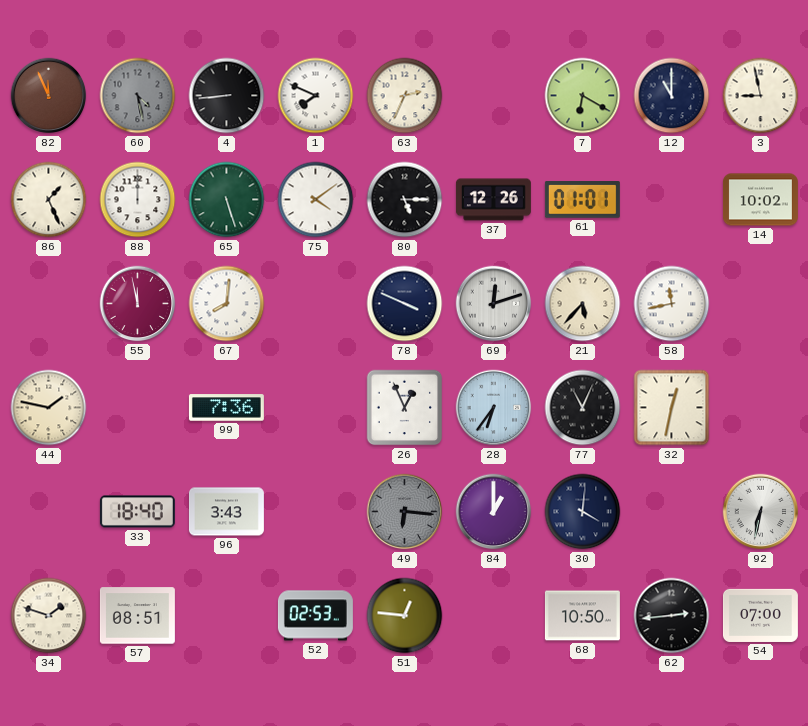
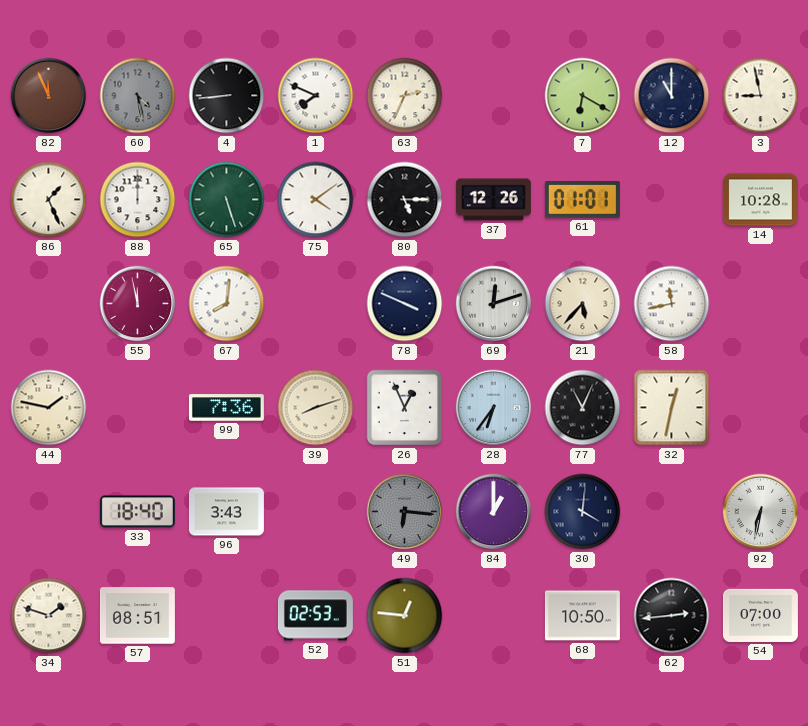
14: 10:02 -> 10:28 (760, 200)
39: none -> 8:12 (316, 408)
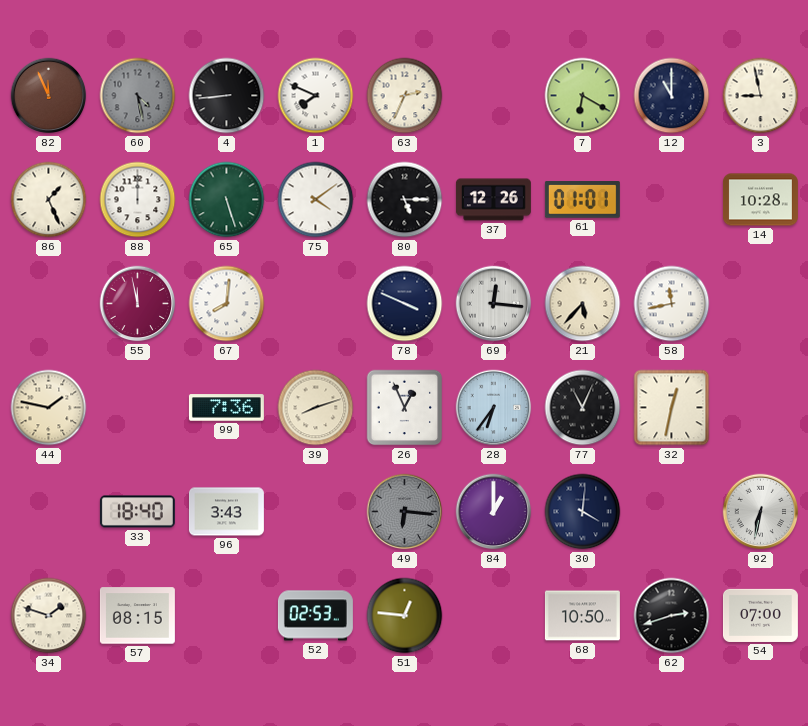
69: 12:12 -> 12:16 (494, 304)
57: 08:51 -> 08:15 (137, 616)
62: 2:44 -> 2:42 (672, 616)
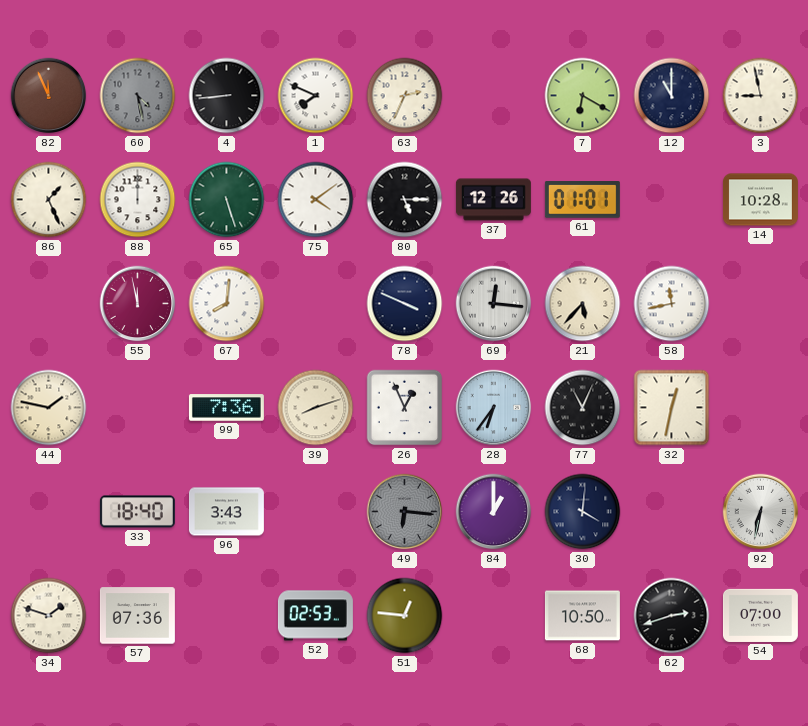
57: 08:15 -> 07:36 (137, 616)
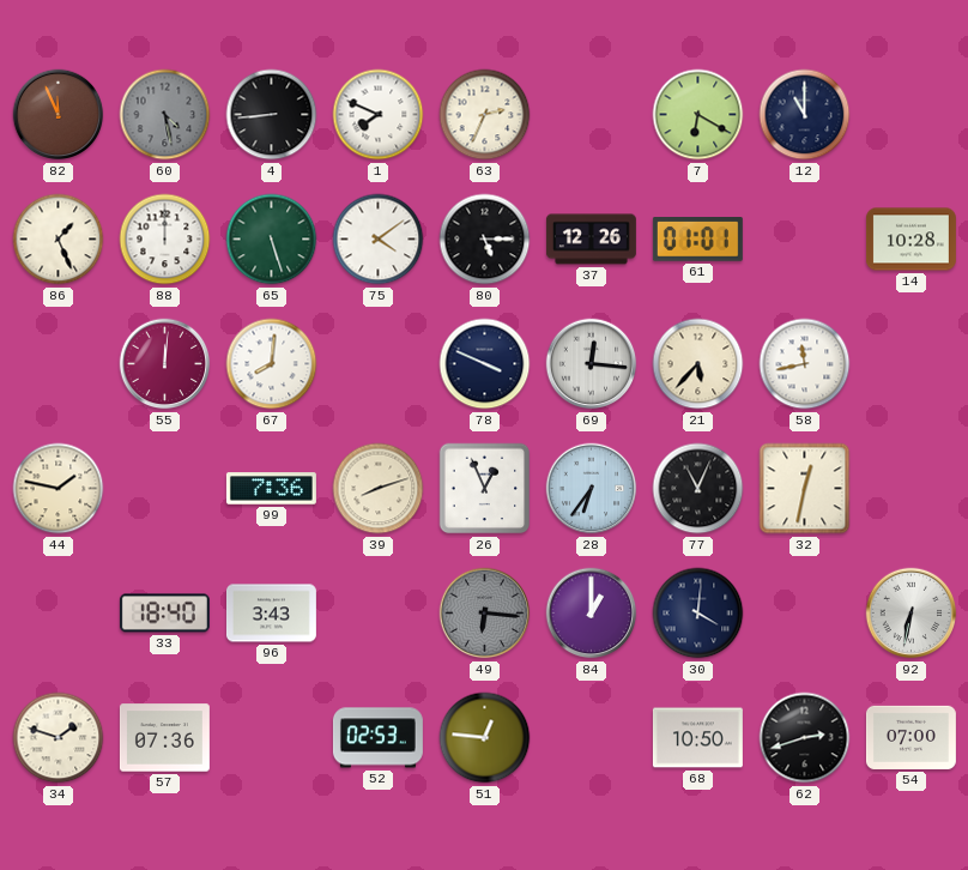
3: 8:58 -> none (761, 96)
55: 11:58 -> 12:01 (165, 364)
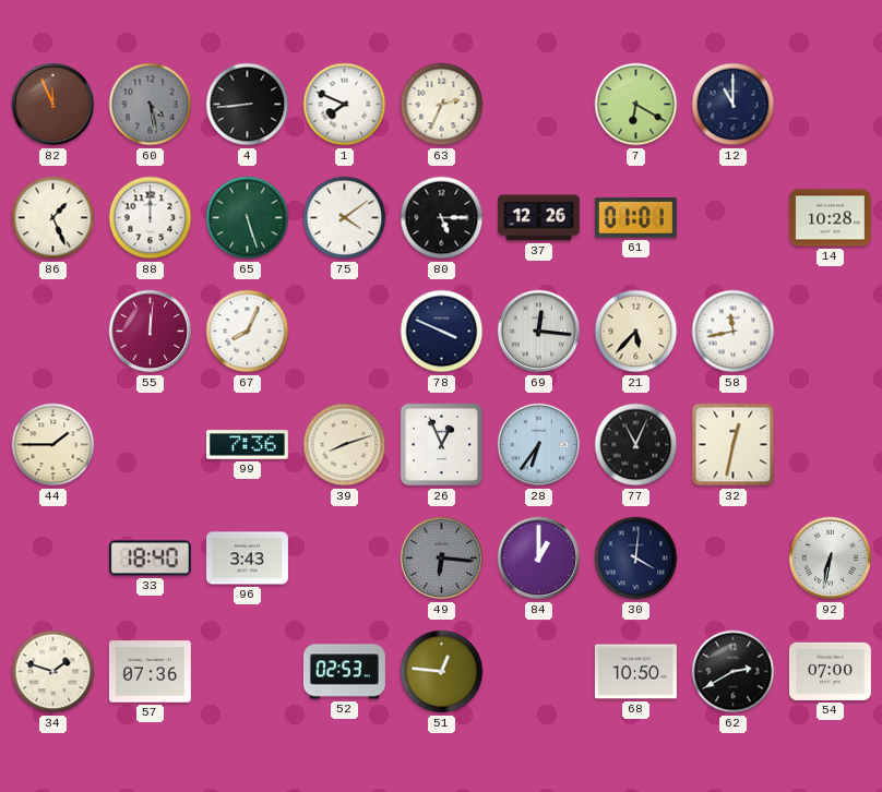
67: 8:01 -> 8:04 (248, 332)
44: 1:47 -> 1:45 (53, 445)
62: 2:42 -> 2:40 (734, 672)
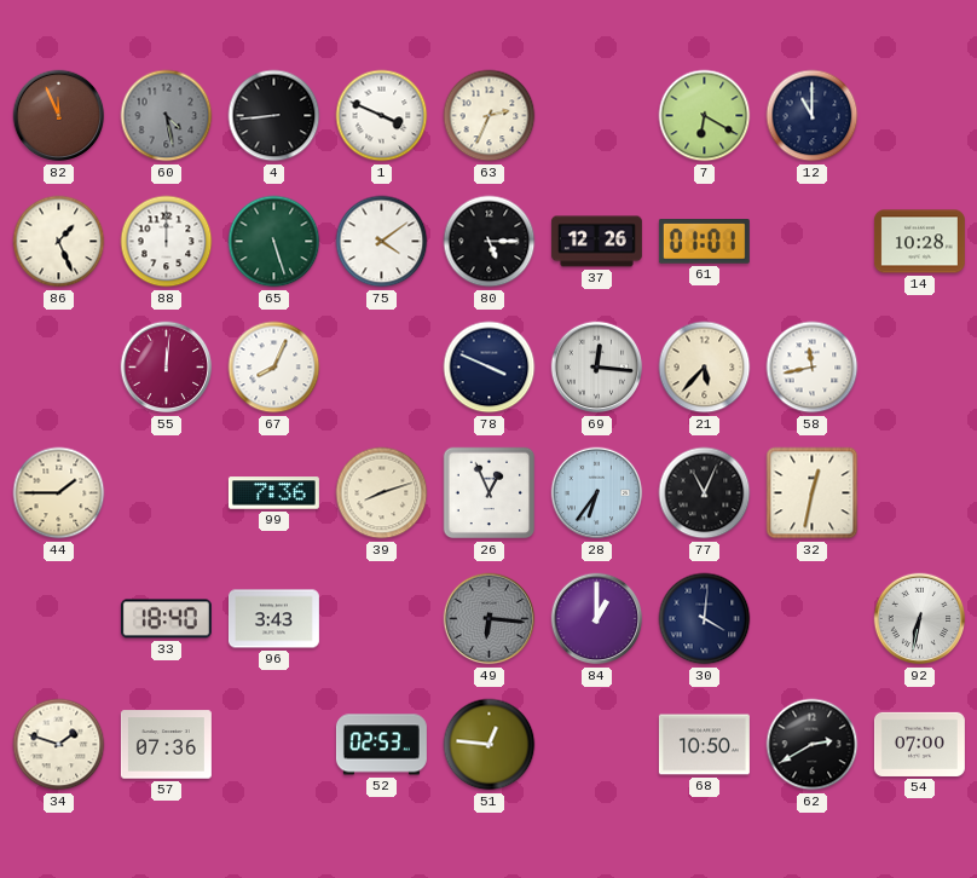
1: 7:49 -> 3:49 (382, 116)
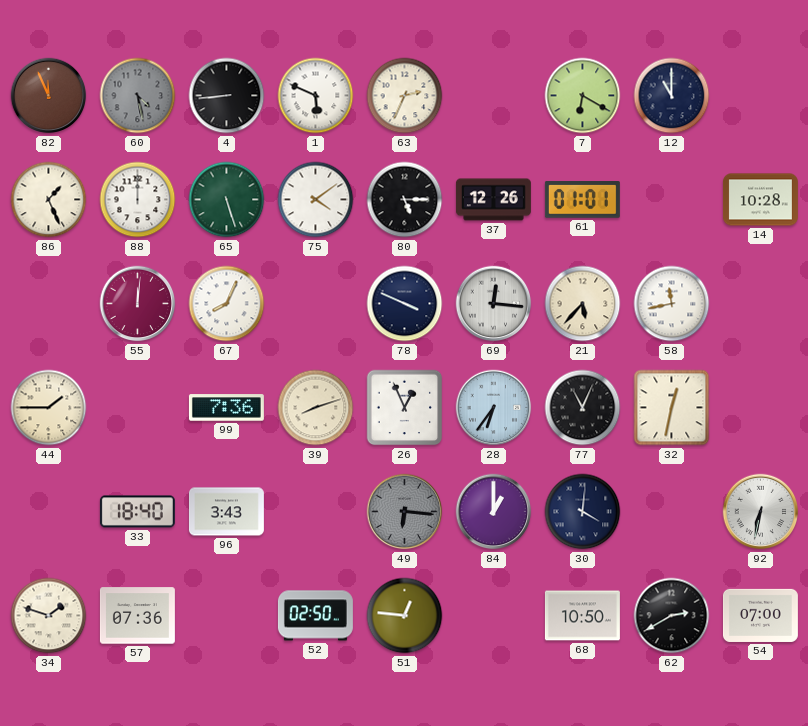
1: 3:49 -> 5:49 (316, 96)
52: 02:53 -> 02:50 (315, 616)
